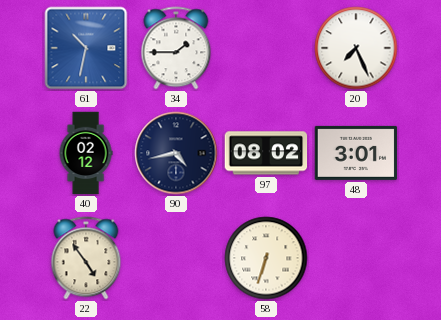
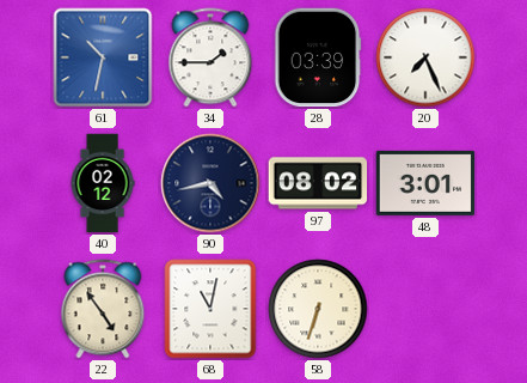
28: none -> 03:39 (318, 57)
68: none -> 11:02 (210, 309)
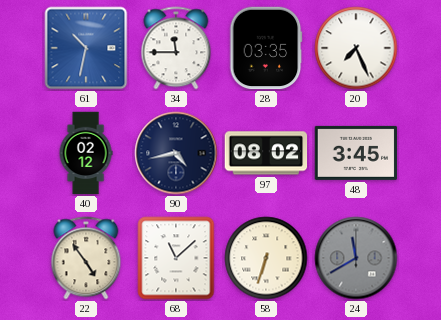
34: 1:45 -> 11:45 (176, 48)
28: 03:39 -> 03:35 (266, 48)
48: 3:01 -> 3:45 (356, 153)
68: 11:02 -> 11:08 (176, 258)
24: none -> 11:40 (356, 258)
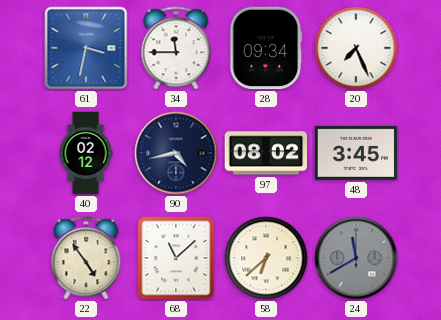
61: 10:32 -> 3:32 (86, 48)
28: 03:35 -> 09:34 (266, 48)
58: 6:33 -> 6:38 (266, 258)
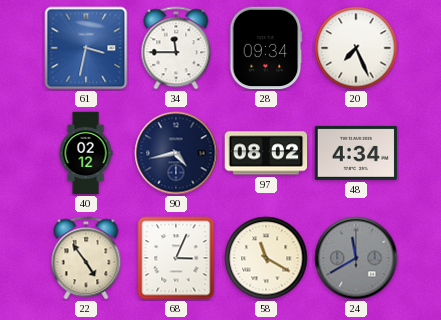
48: 3:45 -> 4:34 (356, 153)
68: 11:08 -> 3:04 (176, 258)
58: 6:38 -> 11:20 (266, 258)
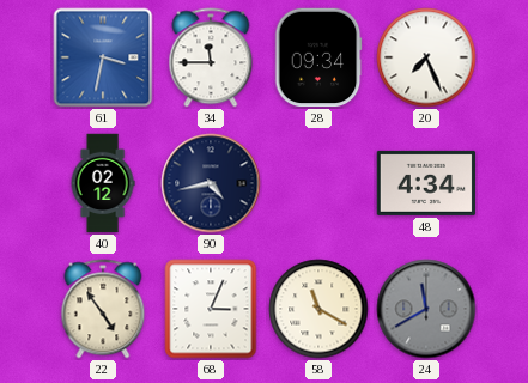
97: 08:02 -> none (266, 153)
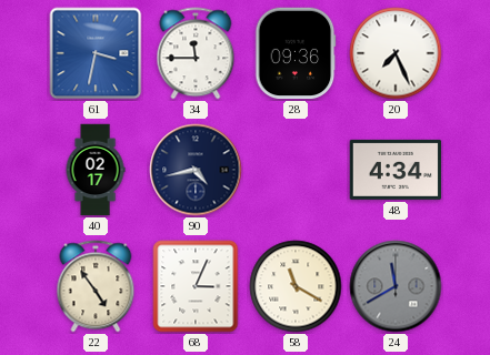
28: 09:34 -> 09:36 (296, 53)
40: 02:12 -> 02:17 (96, 170)
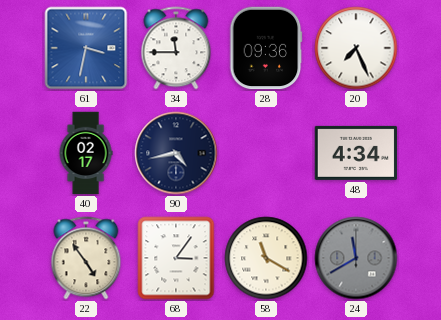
68: 3:04 -> 3:06 (176, 258)
